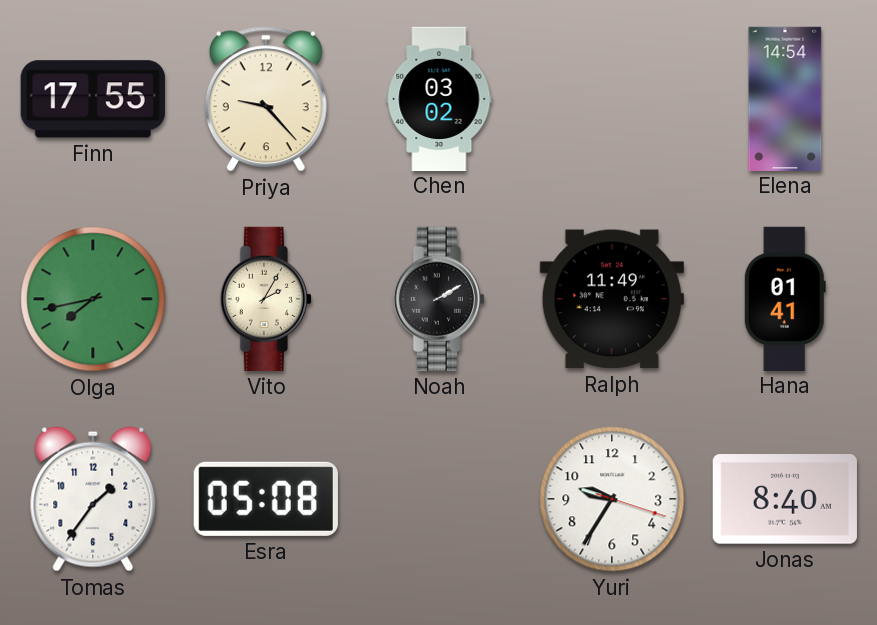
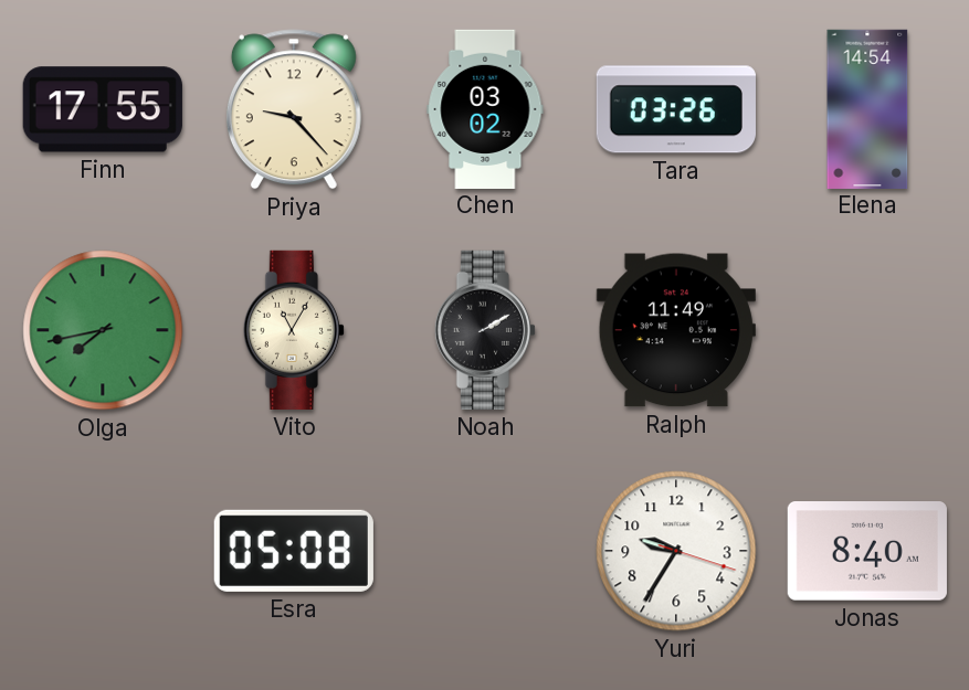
Tara: none -> 03:26 (676, 109)
Vito: 2:05 -> 11:05 (294, 330)
Hana: 01:41 -> none (785, 298)
Tomas: 1:36 -> none (93, 499)
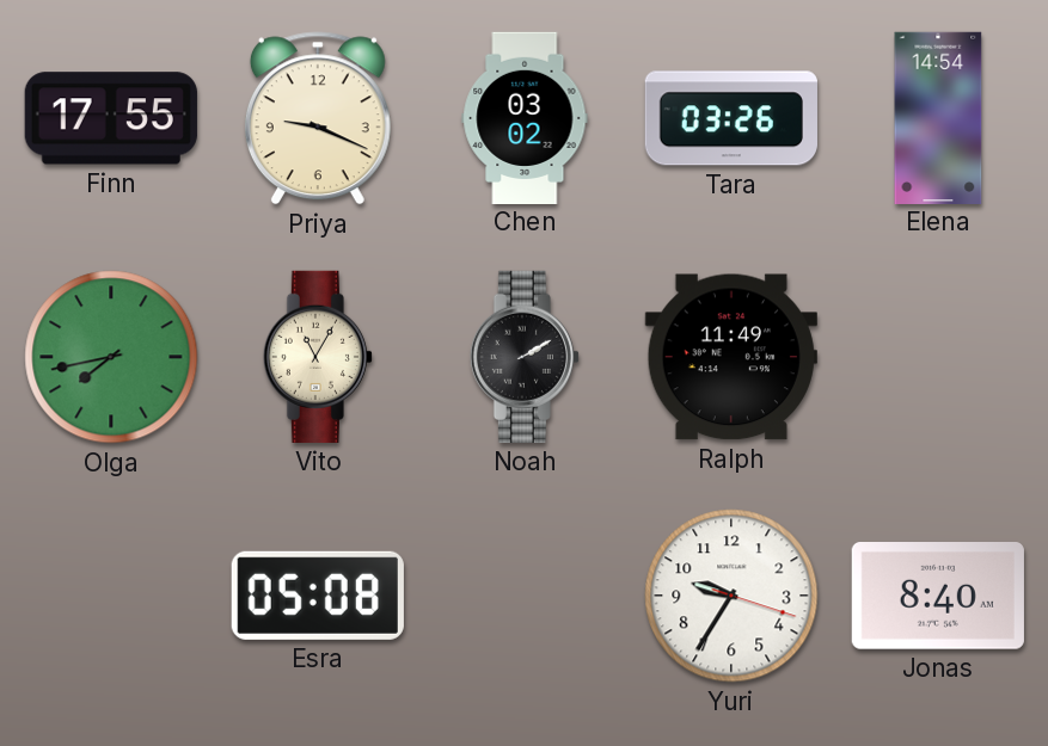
Priya: 9:23 -> 9:19 (318, 118)
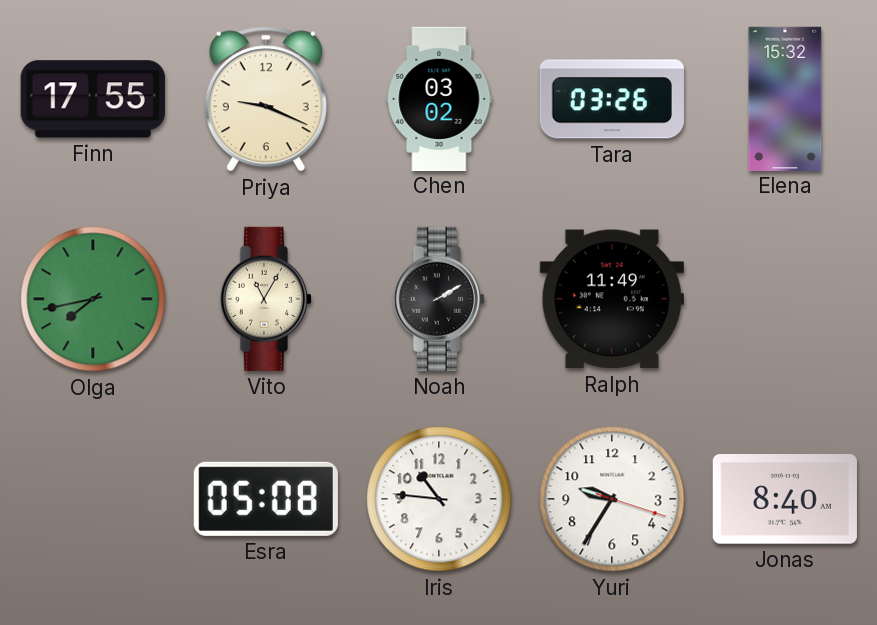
Elena: 14:54 -> 15:32 (785, 98)
Iris: none -> 10:46 (439, 499)
